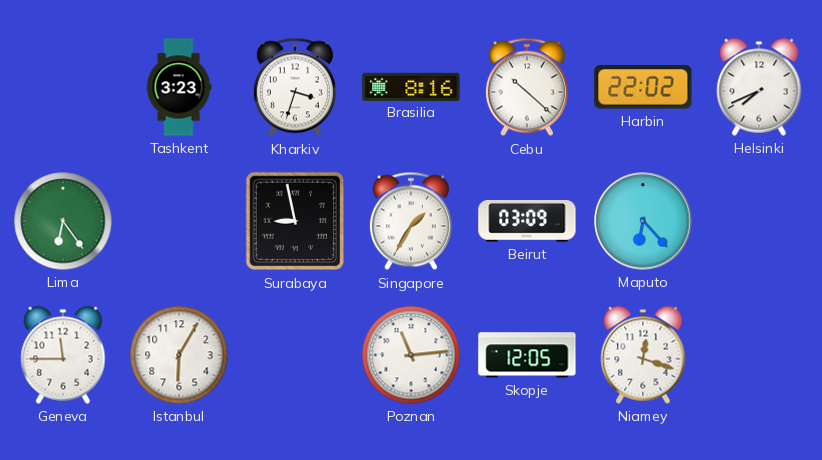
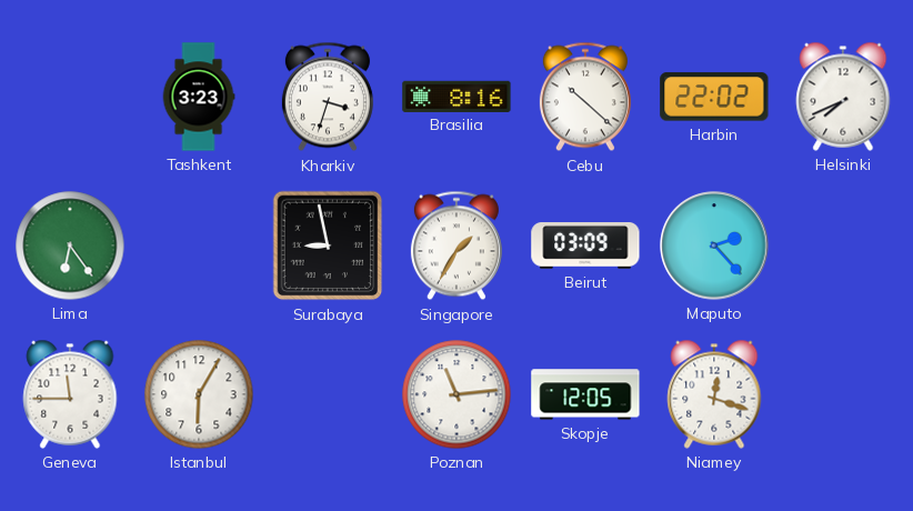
Maputo: 6:23 -> 2:23 (714, 246)
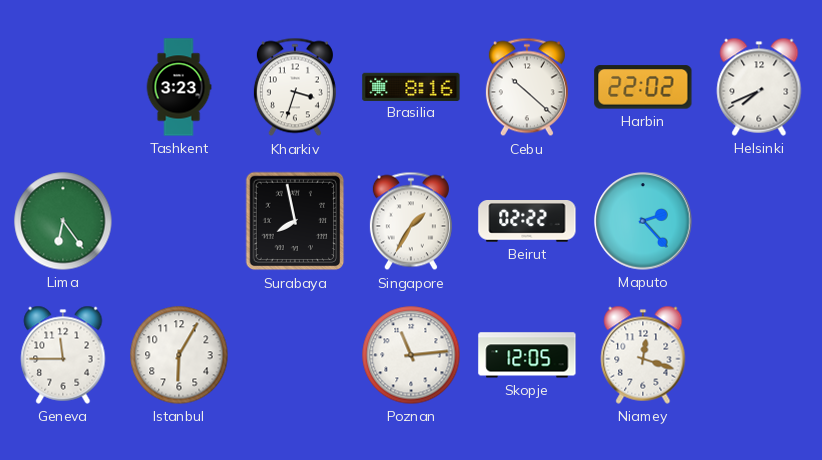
Surabaya: 8:58 -> 7:58 (295, 221)
Beirut: 03:09 -> 02:22 (527, 221)
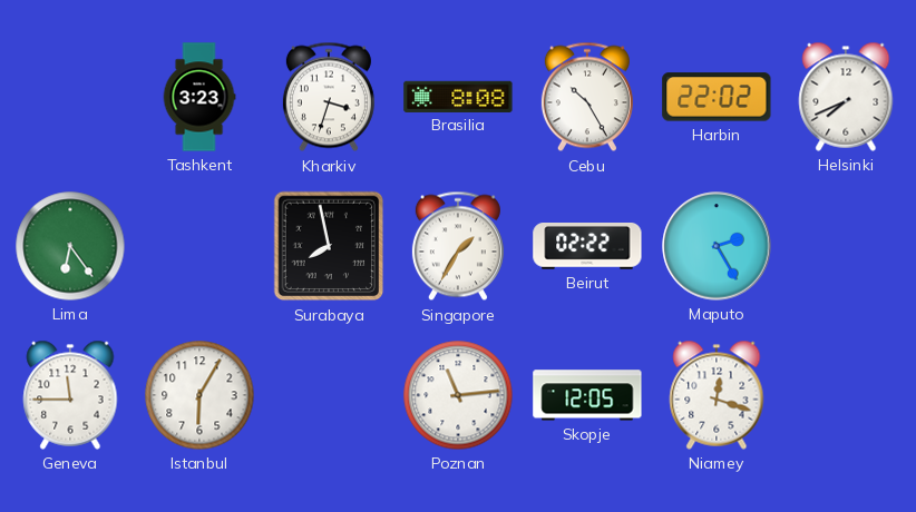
Brasilia: 8:16 -> 8:08 (458, 96)
Cebu: 10:22 -> 10:25 (587, 97)
Maputo: 2:23 -> 2:25 (717, 246)
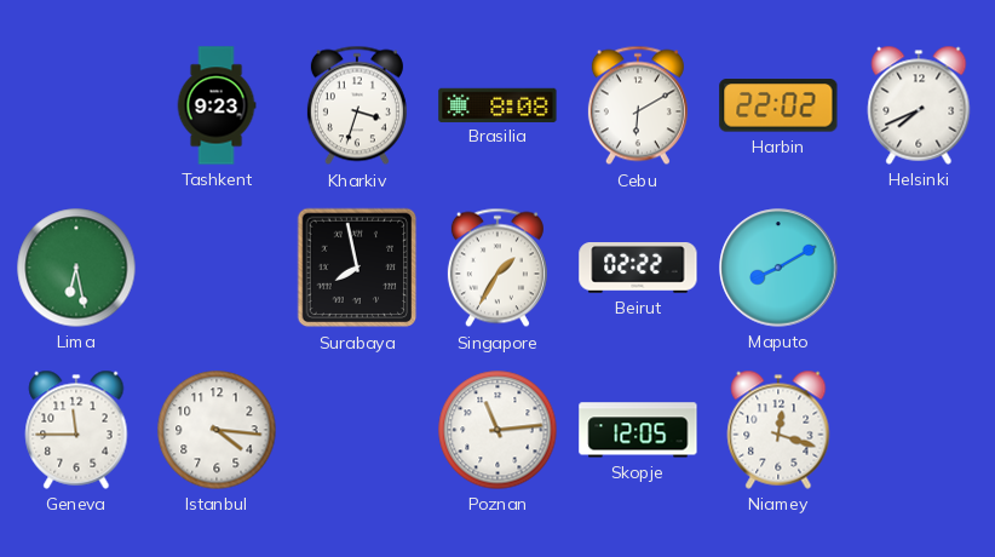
Tashkent: 3:23 -> 9:23 (217, 105)
Cebu: 10:25 -> 6:10 (638, 105)
Lima: 6:24 -> 6:28 (76, 268)
Maputo: 2:25 -> 8:10 (778, 268)
Istanbul: 6:05 -> 4:16 (217, 430)
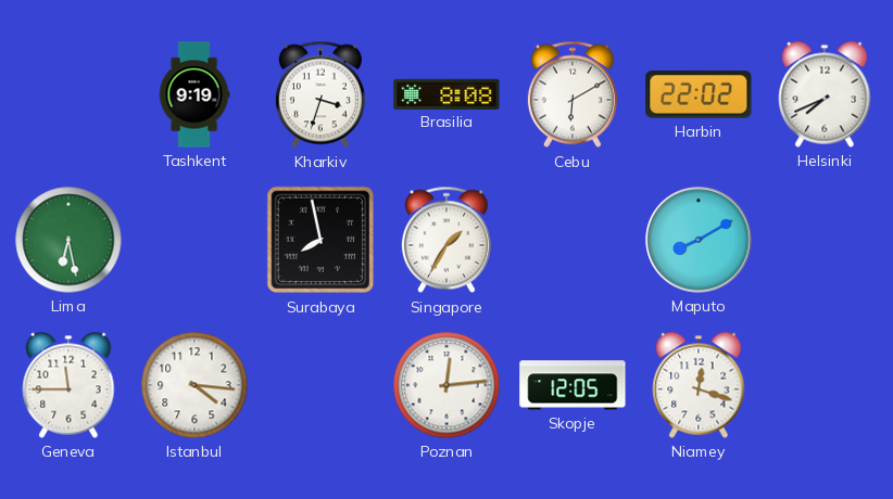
Tashkent: 9:23 -> 9:19 (194, 94)
Beirut: 02:22 -> none (638, 268)
Poznan: 11:14 -> 12:14 (446, 385)
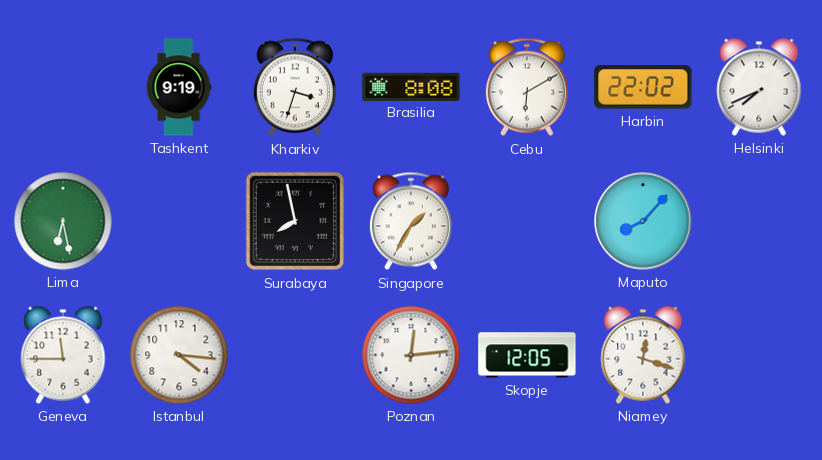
Maputo: 8:10 -> 8:07 (643, 221)
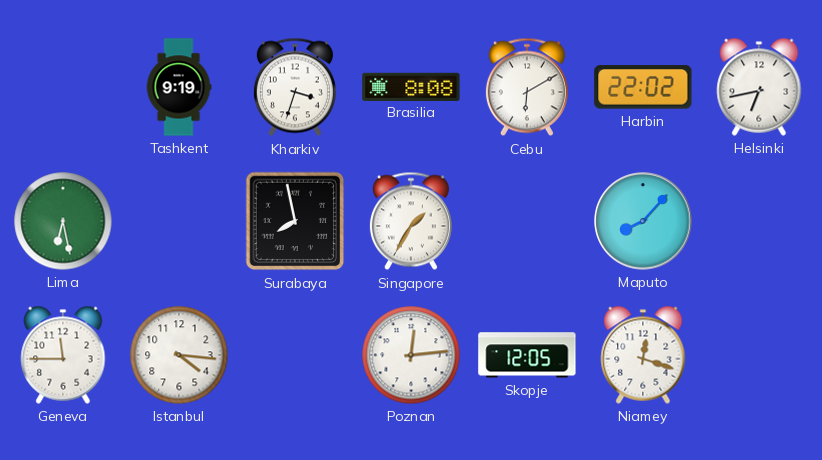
Helsinki: 7:41 -> 6:43 (759, 87)
